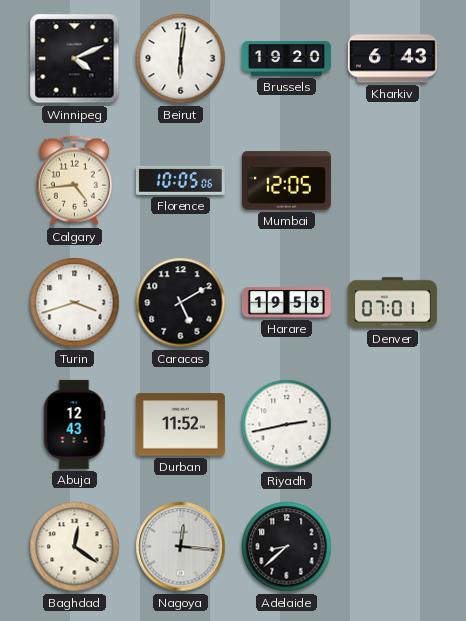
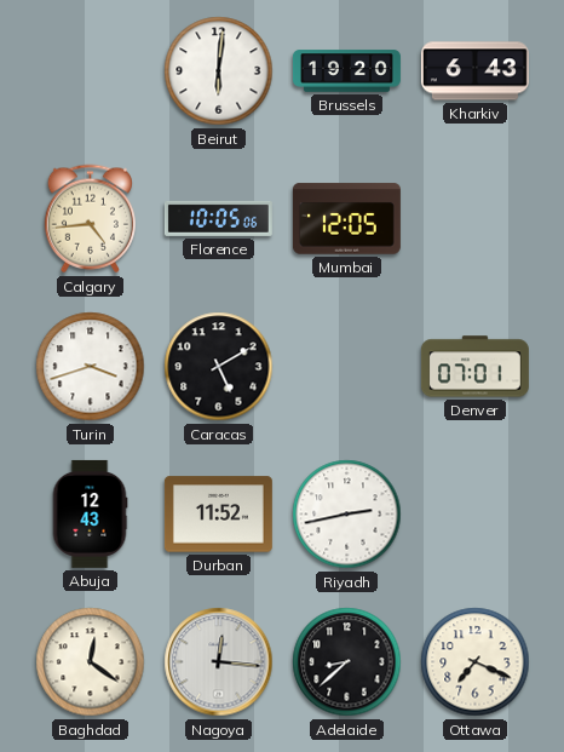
Winnipeg: 4:11 -> none (75, 59)
Harare: 19:58 -> none (286, 303)
Ottawa: none -> 7:19 (476, 662)
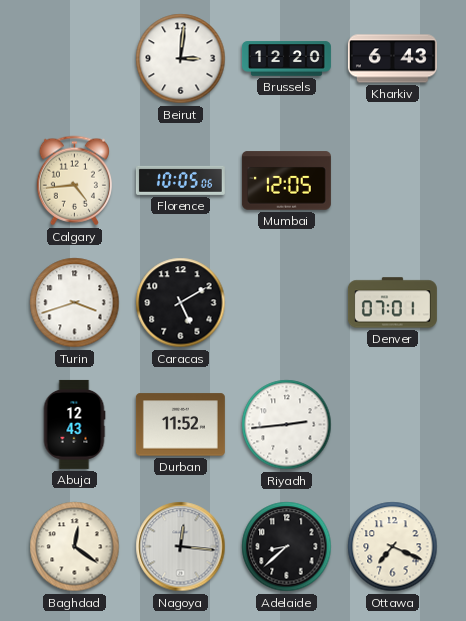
Beirut: 6:01 -> 3:01 (181, 59)
Brussels: 19:20 -> 12:20 (286, 59)
Riyadh: 2:43 -> 2:44 (287, 425)
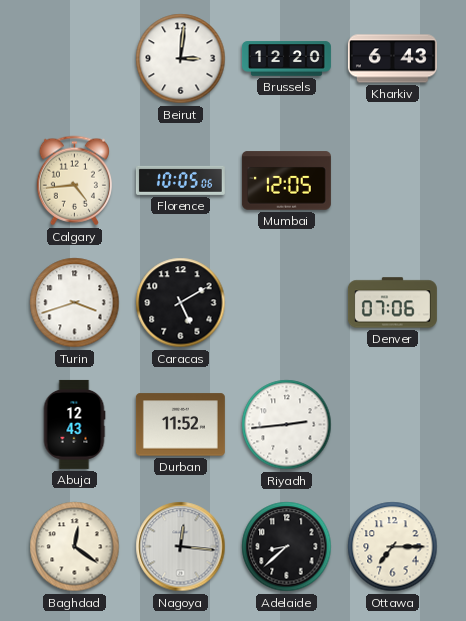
Denver: 07:01 -> 07:06 (392, 303)
Ottawa: 7:19 -> 7:15 (393, 547)
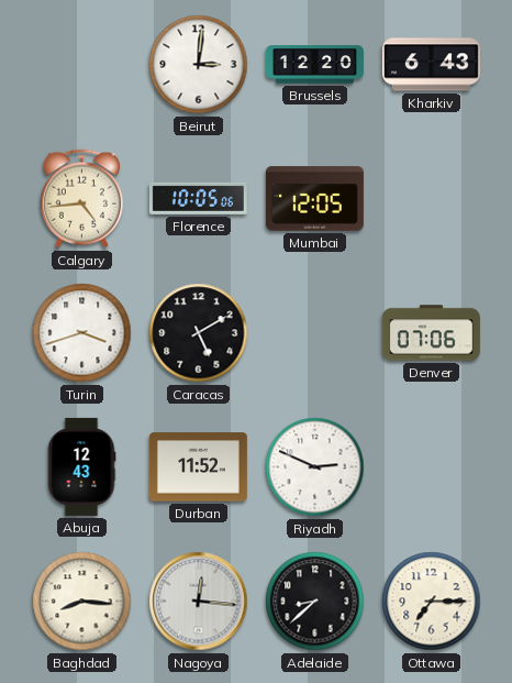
Riyadh: 2:44 -> 2:49 (315, 467)
Baghdad: 12:21 -> 8:16 (82, 602)
